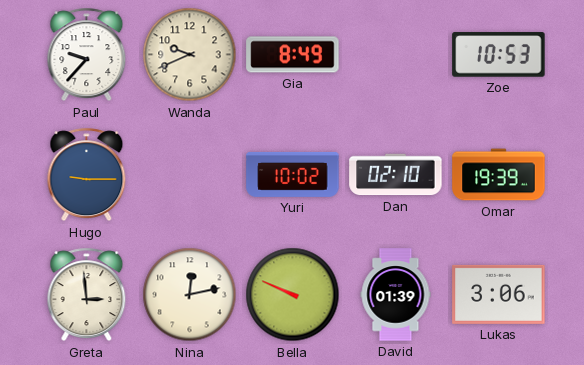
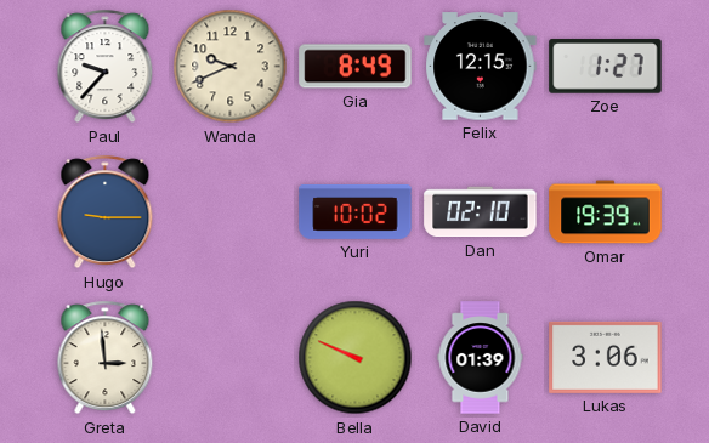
Felix: none -> 12:15 (481, 67)
Zoe: 10:53 -> 1:27 (606, 67)
Nina: 12:13 -> none (190, 295)
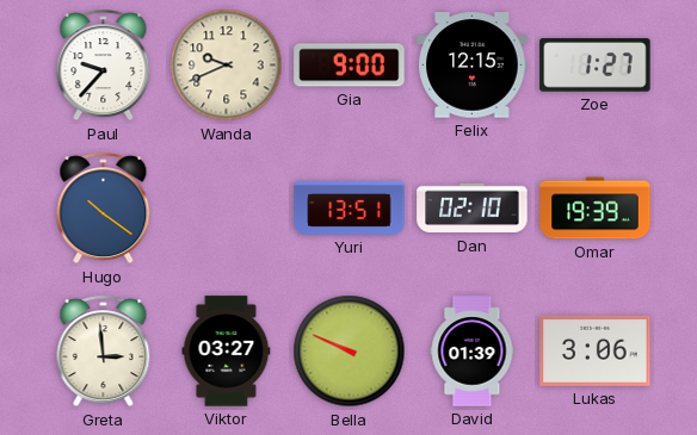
Gia: 8:49 -> 9:00 (350, 66)
Hugo: 9:15 -> 10:21 (104, 209)
Yuri: 10:02 -> 13:51 (350, 207)
Viktor: none -> 03:27 (227, 352)
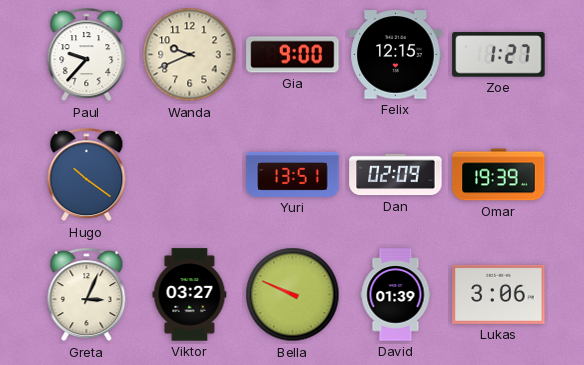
Dan: 02:10 -> 02:09 (396, 175)
Greta: 2:59 -> 3:04 (87, 295)
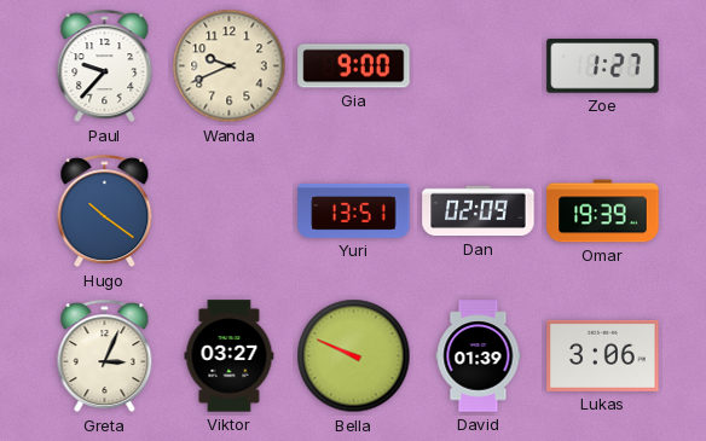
Felix: 12:15 -> none (396, 55)
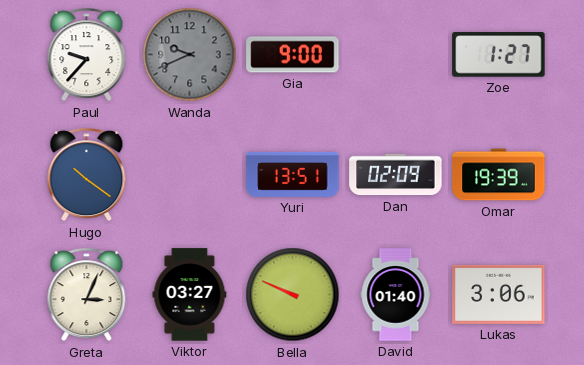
Wanda dial: cream -> grey (190, 55)
David: 01:39 -> 01:40 (396, 295)
